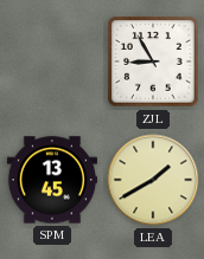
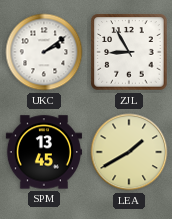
UKC: none -> 2:09 (44, 52)
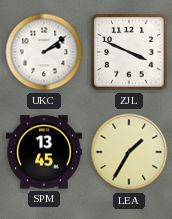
ZJL: 8:55 -> 3:49 (129, 52)
LEA: 1:40 -> 1:35 (129, 152)
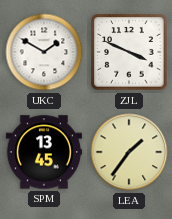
UKC: 2:09 -> 1:50 (44, 52)
LEA: 1:35 -> 1:36 (129, 152)
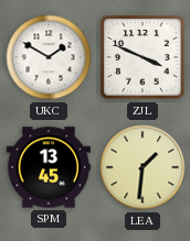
LEA: 1:36 -> 1:31 (142, 167)
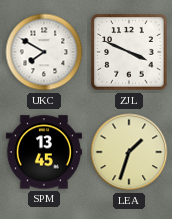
UKC: 1:50 -> 7:50 (44, 52)
LEA: 1:31 -> 1:33 (129, 152)
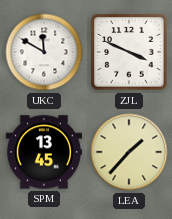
UKC: 7:50 -> 11:50 (44, 52)
LEA: 1:33 -> 1:37 (129, 152)
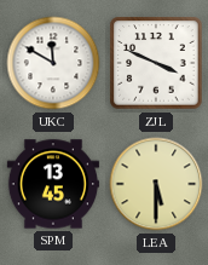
LEA: 1:37 -> 5:30 (156, 184)
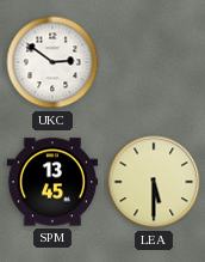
UKC: 11:50 -> 2:51 (52, 62)
ZJL: 3:49 -> none (156, 63)
